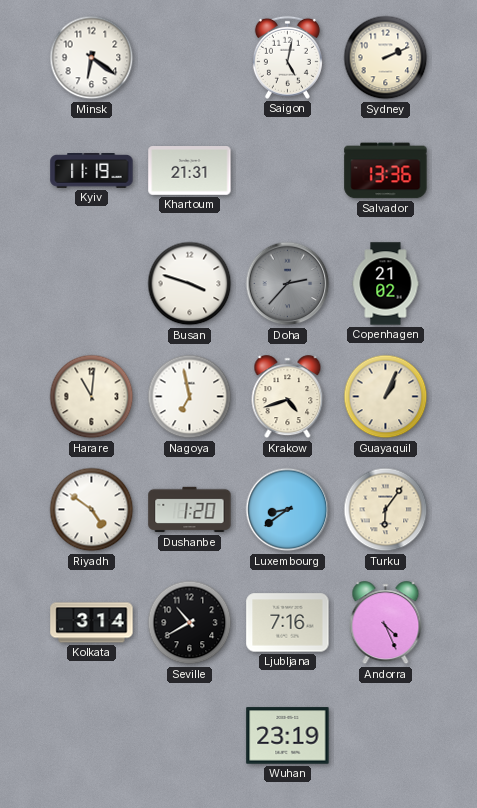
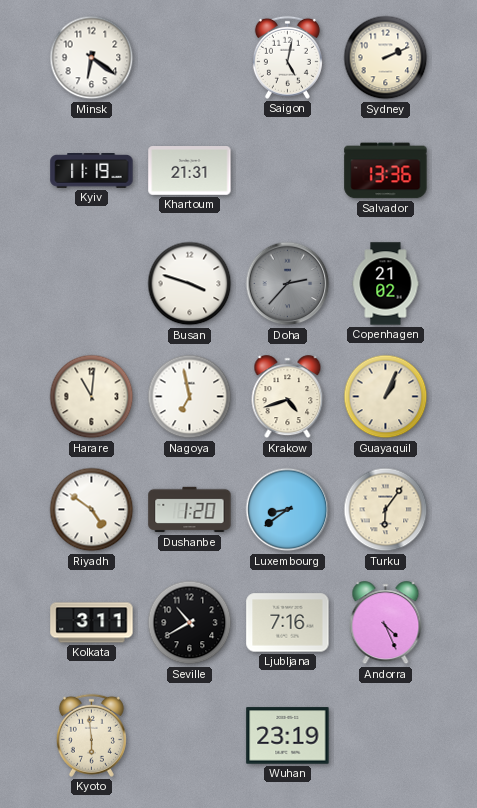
Kolkata: 3:14 -> 3:11 (92, 623)
Kyoto: none -> 5:59 (91, 735)
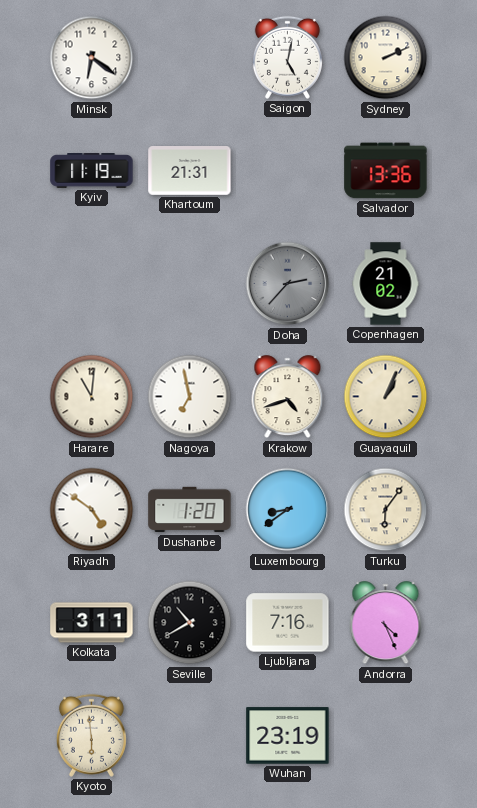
Busan: 3:48 -> none (190, 284)
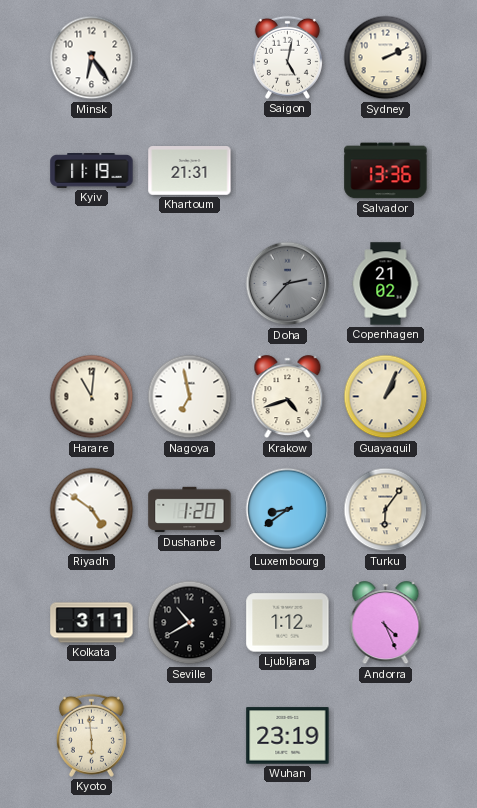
Minsk: 6:21 -> 6:24 (92, 58)
Ljubljana: 7:16 -> 1:12 (288, 623)
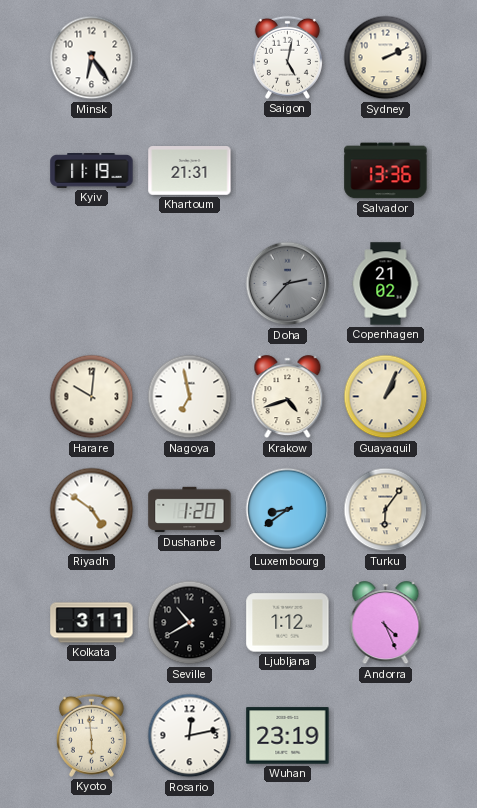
Harare: 11:01 -> 10:01 (92, 397)
Rosario: none -> 12:13 (190, 736)
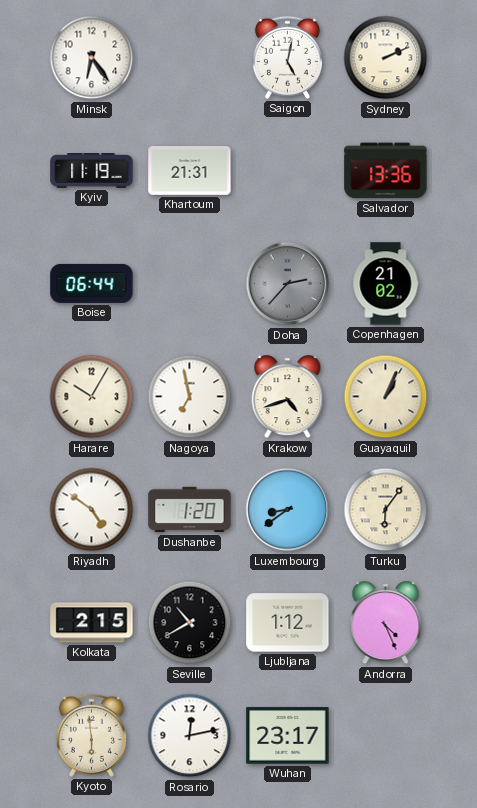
Boise: none -> 06:44 (92, 283)
Harare: 10:01 -> 10:05 (92, 397)
Kolkata: 3:11 -> 2:15 (92, 623)
Wuhan: 23:19 -> 23:17 (288, 736)
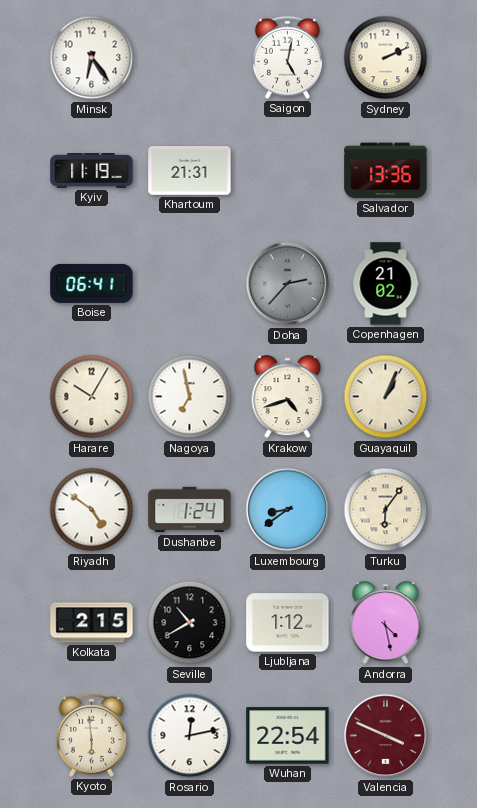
Boise: 06:44 -> 06:41 (92, 283)
Dushanbe: 1:20 -> 1:24 (190, 510)
Andorra: 4:26 -> 4:28 (386, 623)
Wuhan: 23:17 -> 22:54 (288, 736)
Valencia: none -> 3:49 (386, 736)
